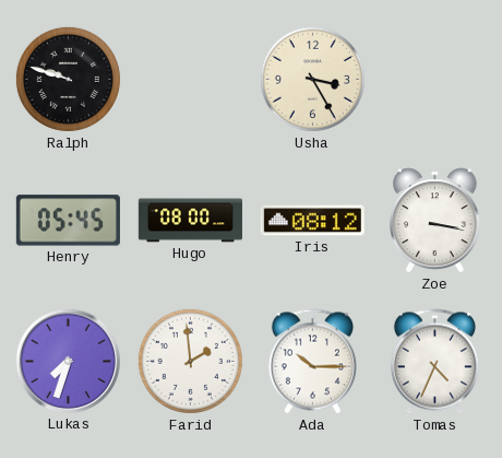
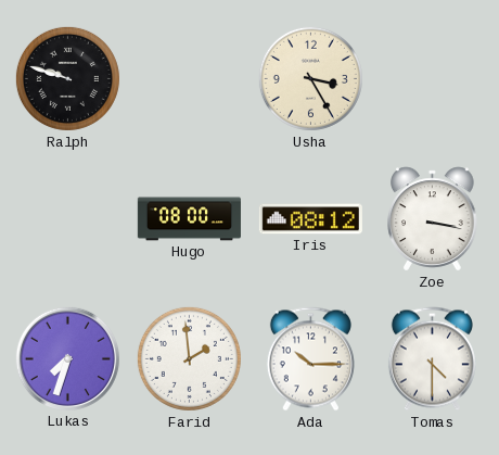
Henry: 05:45 -> none (68, 221)
Tomas: 4:34 -> 4:30 (432, 359)
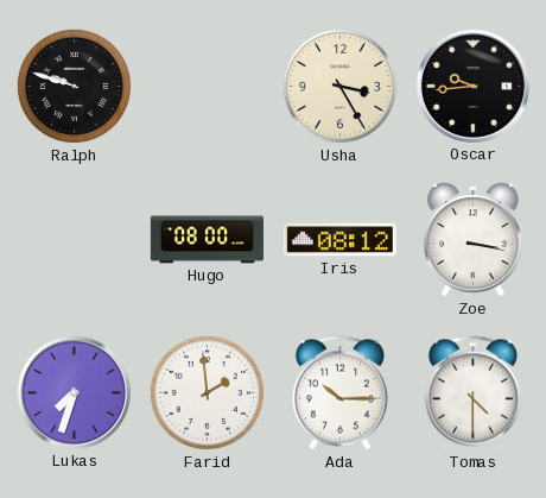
Oscar: none -> 9:44 (472, 86)
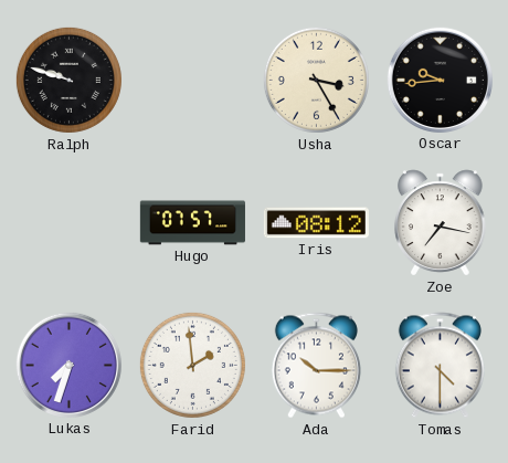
Hugo: 08:00 -> 07:57 (192, 223)
Zoe: 3:17 -> 7:17 (441, 223)
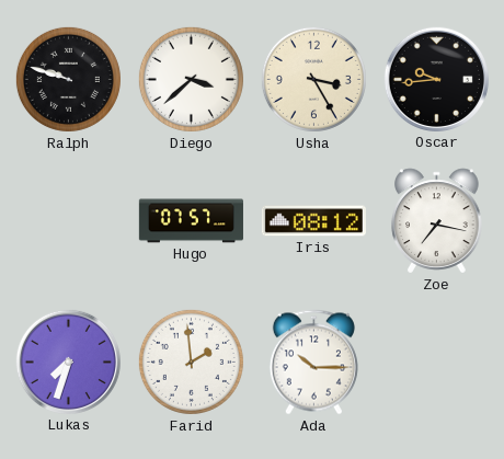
Diego: none -> 3:38 (191, 79)
Tomas: 4:30 -> none (440, 366)
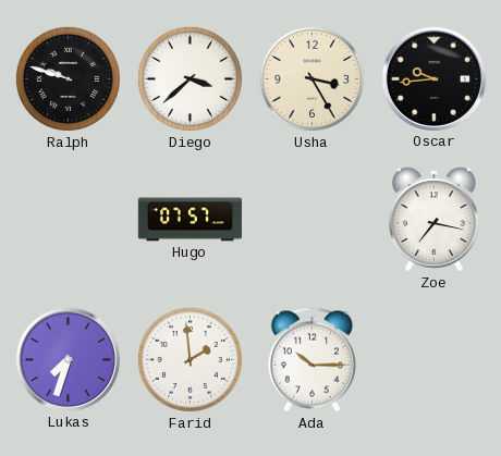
Iris: 08:12 -> none (313, 221)
